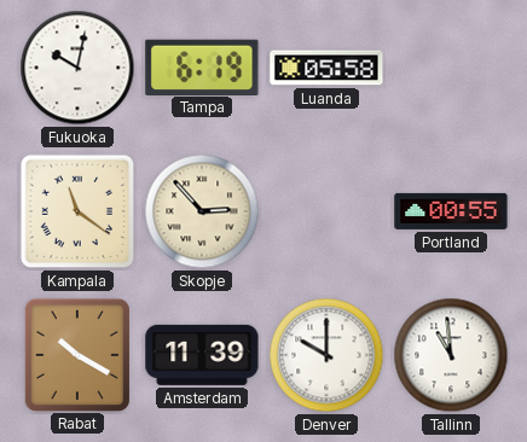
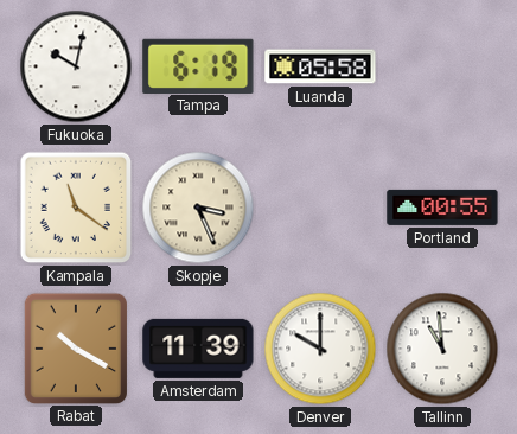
Skopje: 2:53 -> 3:26 (198, 208)
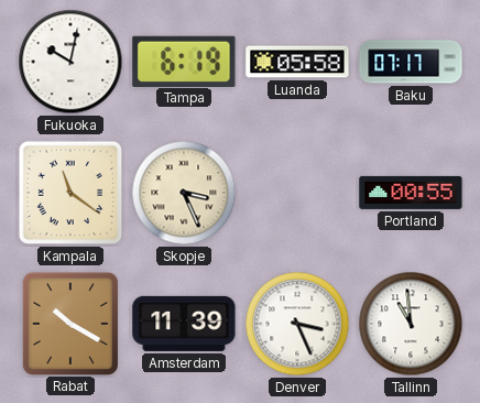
Baku: none -> 07:17 (411, 62)
Denver: 10:00 -> 3:26 (297, 324)
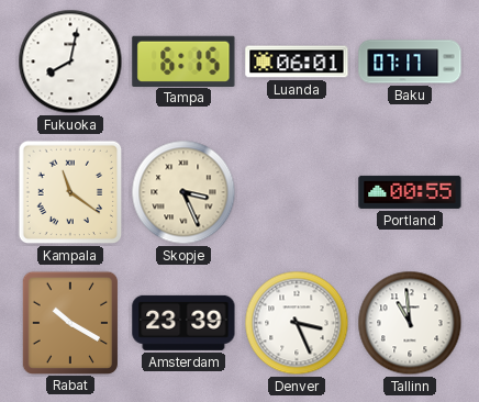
Fukuoka: 10:02 -> 8:02 (70, 62)
Tampa: 6:19 -> 6:15 (183, 60)
Luanda: 05:58 -> 06:01 (297, 62)
Amsterdam: 11:39 -> 23:39 (183, 323)
